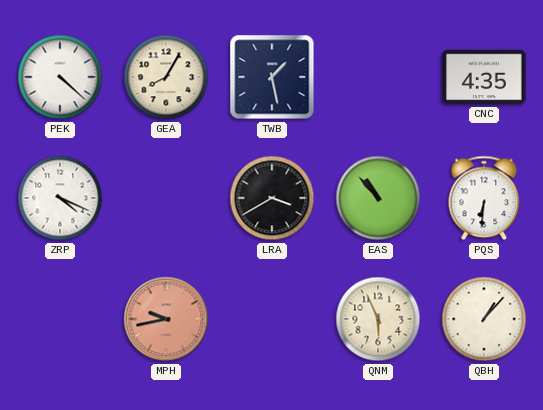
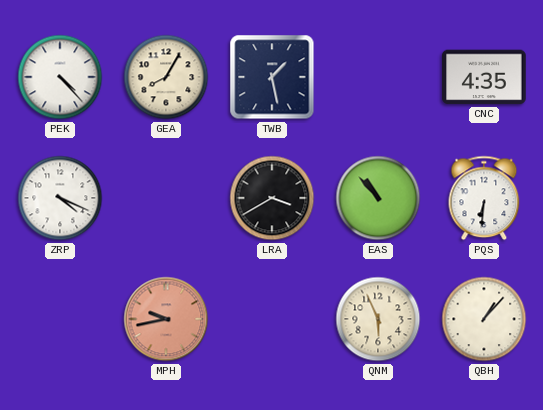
PEK: 4:22 -> 4:23 (60, 77)
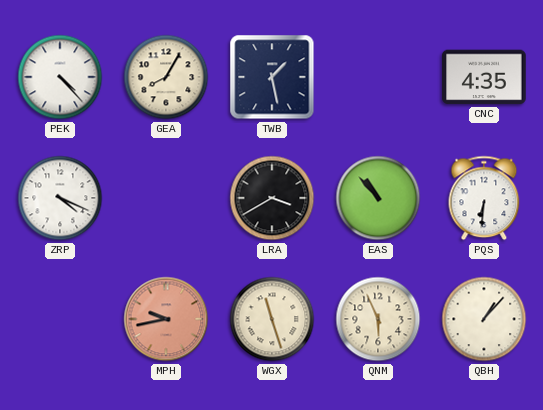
WGX: none -> 11:27 (272, 319)
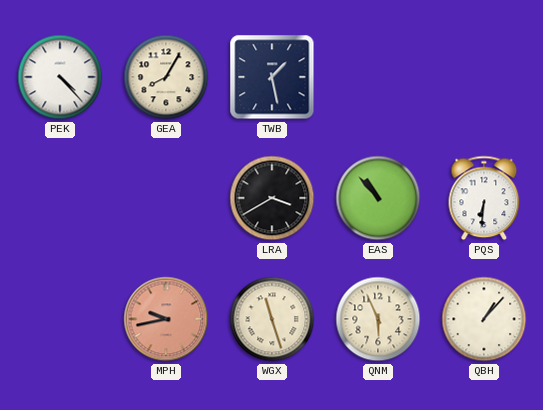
CNC: 4:35 -> none (484, 77)
ZRP: 4:19 -> none (60, 198)
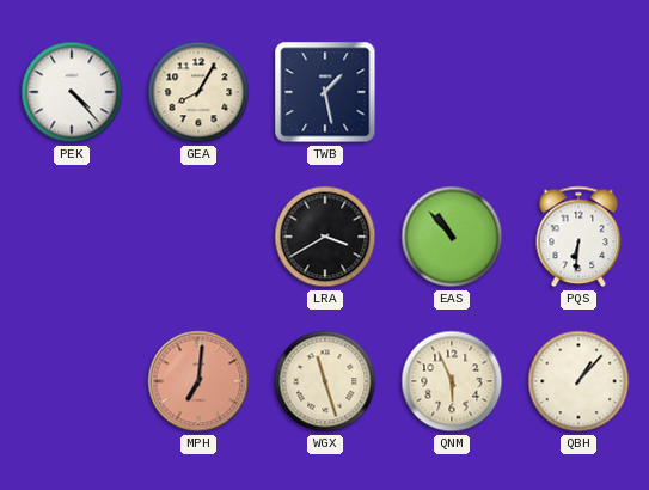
MPH: 9:43 -> 7:01 (198, 381)
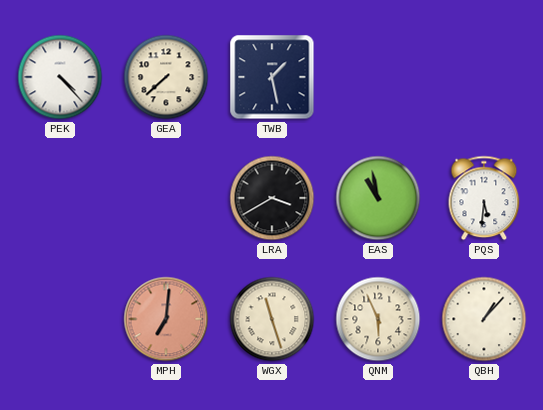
GEA: 8:05 -> 7:38 (166, 77)
EAS: 10:53 -> 10:58 (378, 198)
PQS: 6:31 -> 5:31 (484, 198)
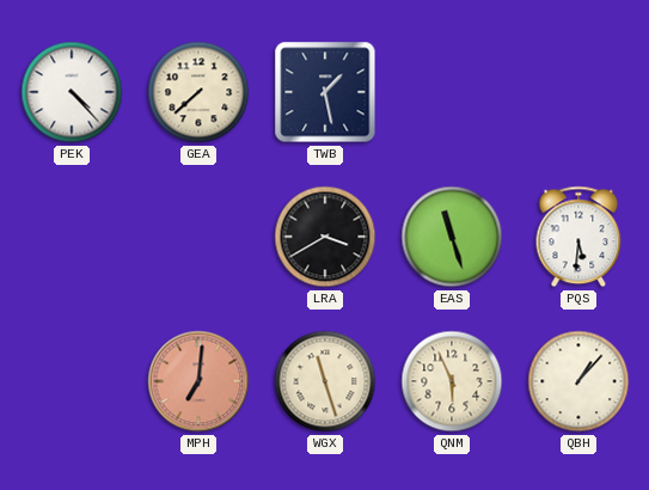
EAS: 10:58 -> 11:27 (452, 237)
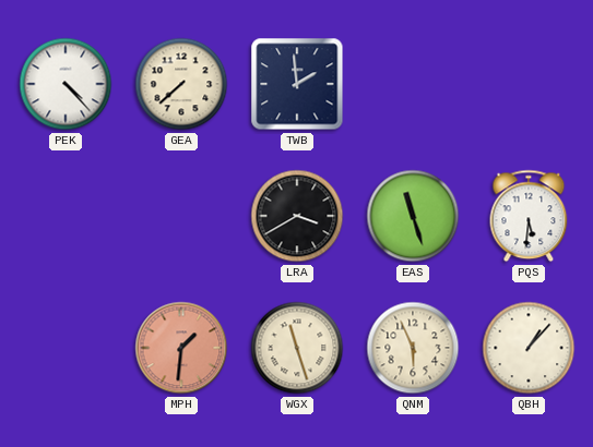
TWB: 1:28 -> 1:59 (297, 84)
MPH: 7:01 -> 1:31 (181, 348)
